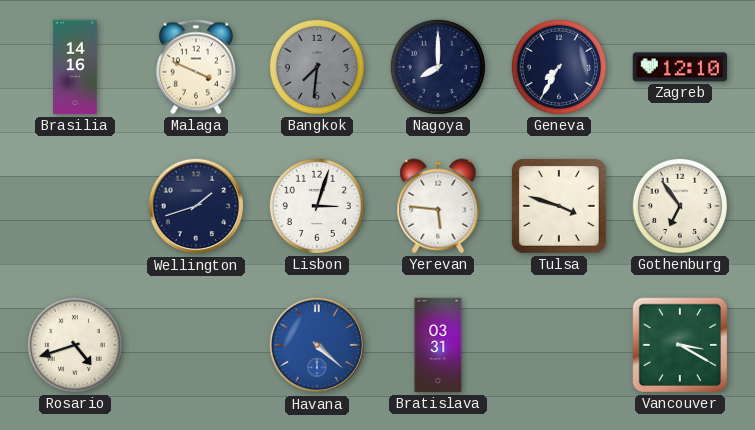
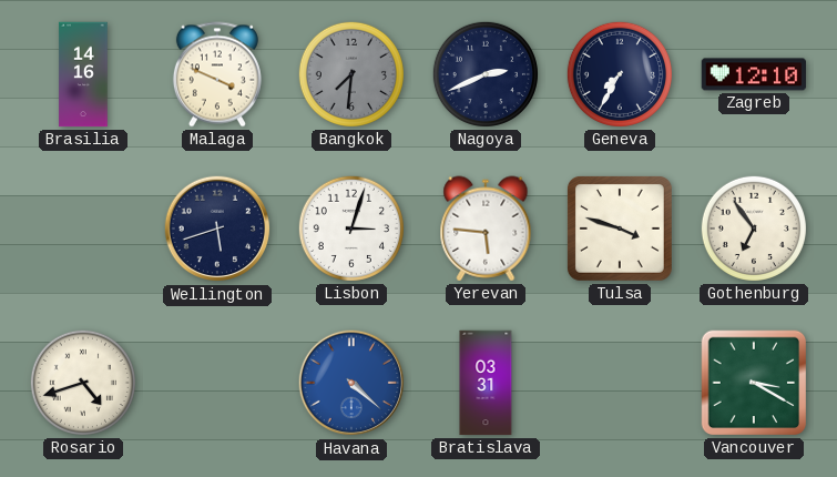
Nagoya: 8:00 -> 2:41 (486, 74)
Wellington: 1:42 -> 5:42 (217, 229)
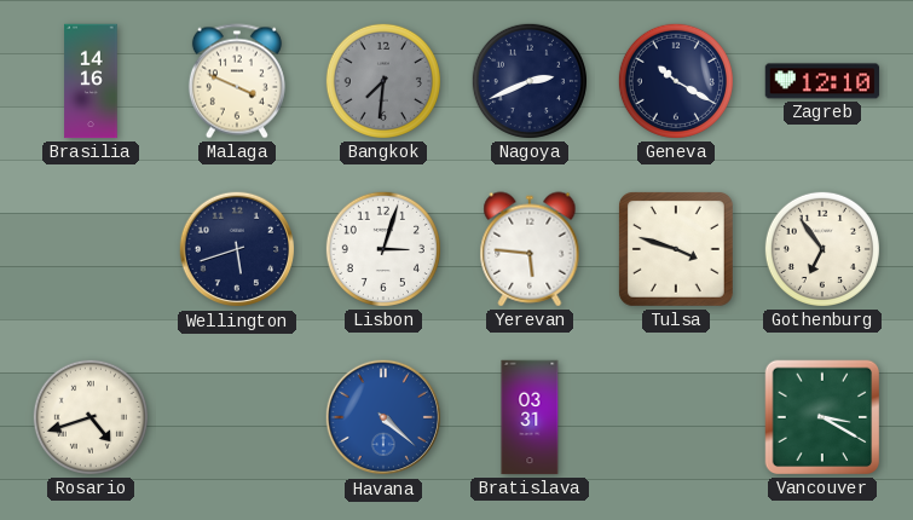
Geneva: 7:35 -> 10:20 (676, 81)
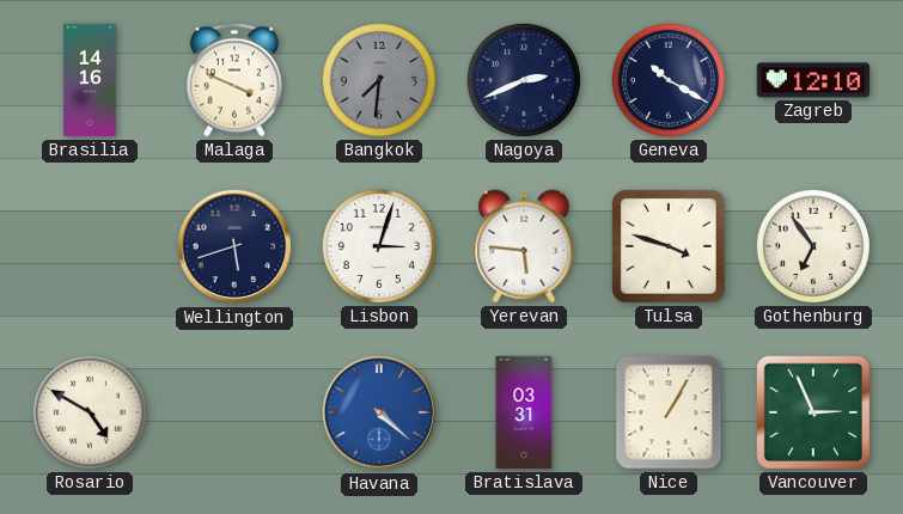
Rosario: 4:42 -> 4:50 (90, 412)
Nice: none -> 1:05 (669, 412)
Vancouver: 3:20 -> 2:56 (813, 412)
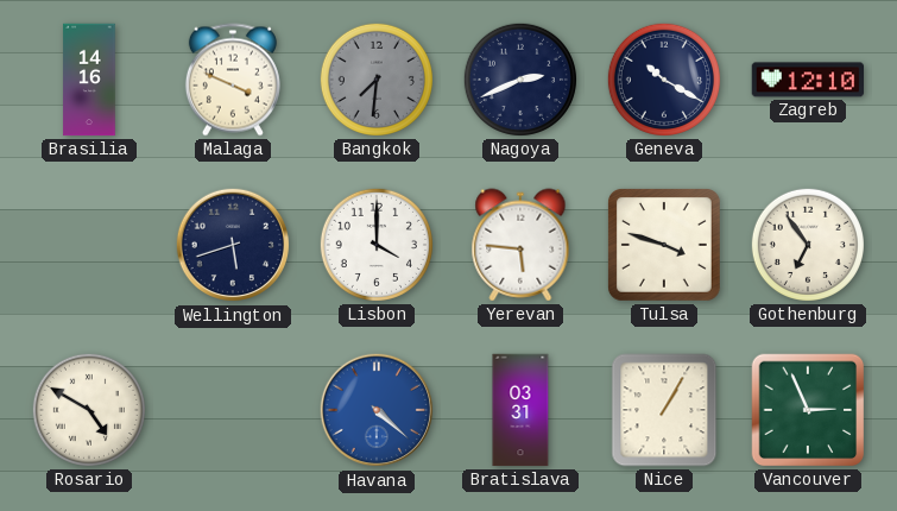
Lisbon: 3:03 -> 4:00 (377, 245)
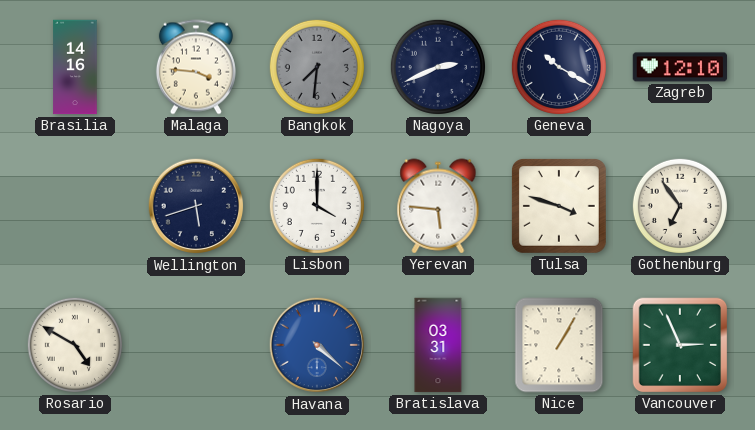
Malaga: 3:49 -> 3:46 (196, 67)
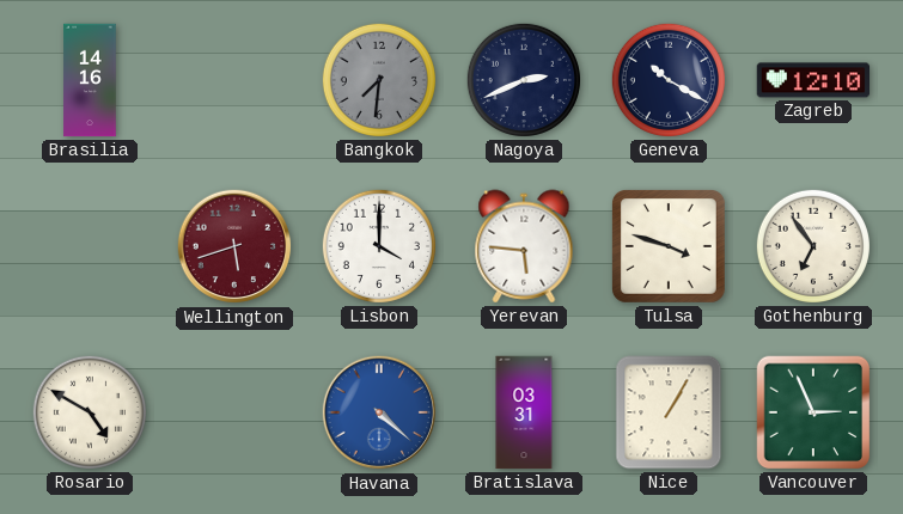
Malaga: 3:46 -> none (196, 67)
Wellington dial: navy -> burgundy (234, 246)
